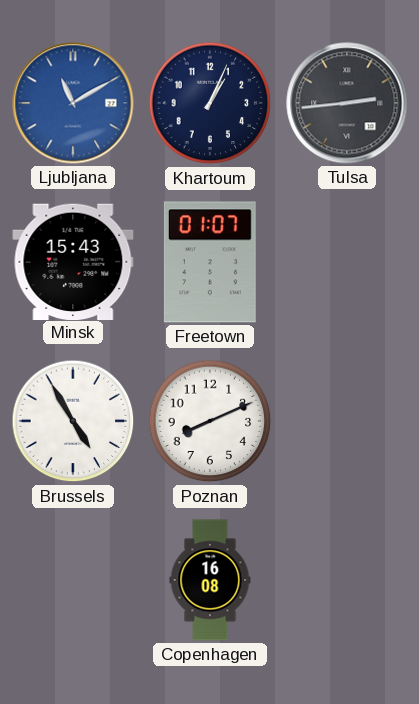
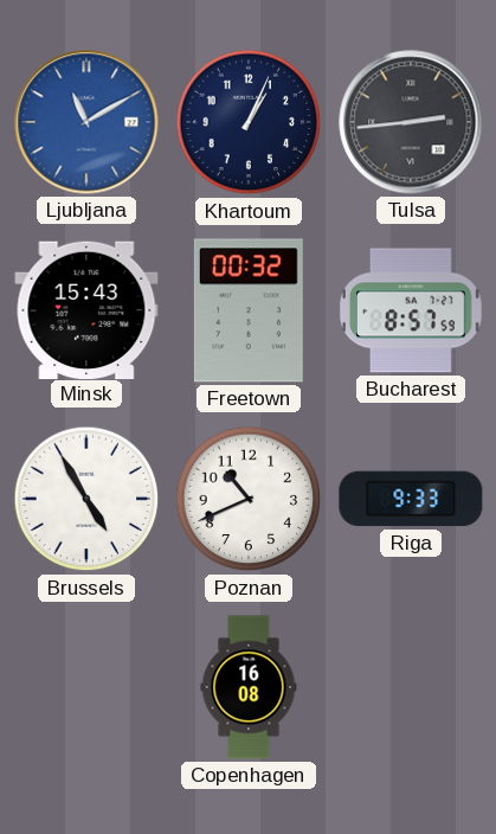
Freetown: 01:07 -> 00:32 (249, 310)
Bucharest: none -> 8:57 (411, 310)
Poznan: 8:11 -> 10:41 (249, 499)
Riga: none -> 9:33 (411, 499)
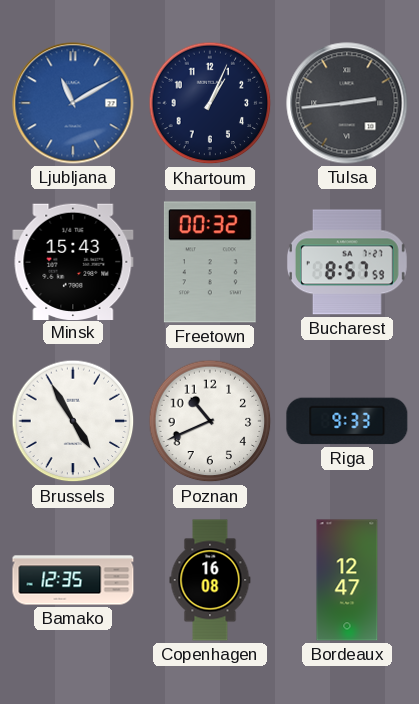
Bamako: none -> 12:35 (73, 580)
Bordeaux: none -> 12:47 (347, 580)
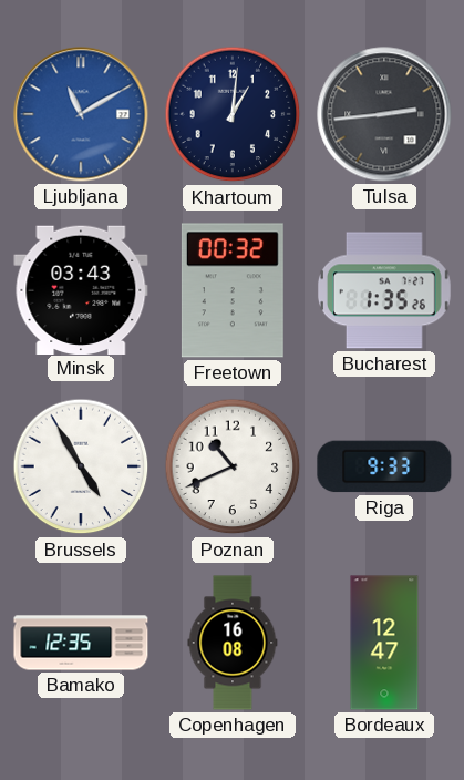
Khartoum: 1:04 -> 1:01 (233, 114)
Minsk: 15:43 -> 03:43 (81, 289)
Bucharest: 8:57 -> 1:35 (384, 290)
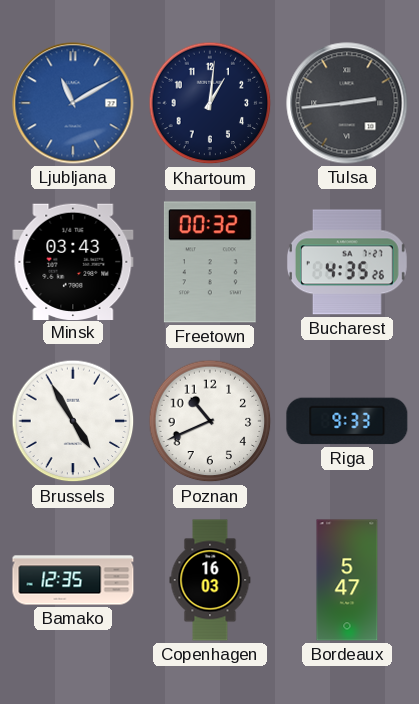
Bucharest: 1:35 -> 4:35 (347, 262)
Copenhagen: 16:08 -> 16:03 (210, 580)
Bordeaux: 12:47 -> 5:47 (347, 580)
